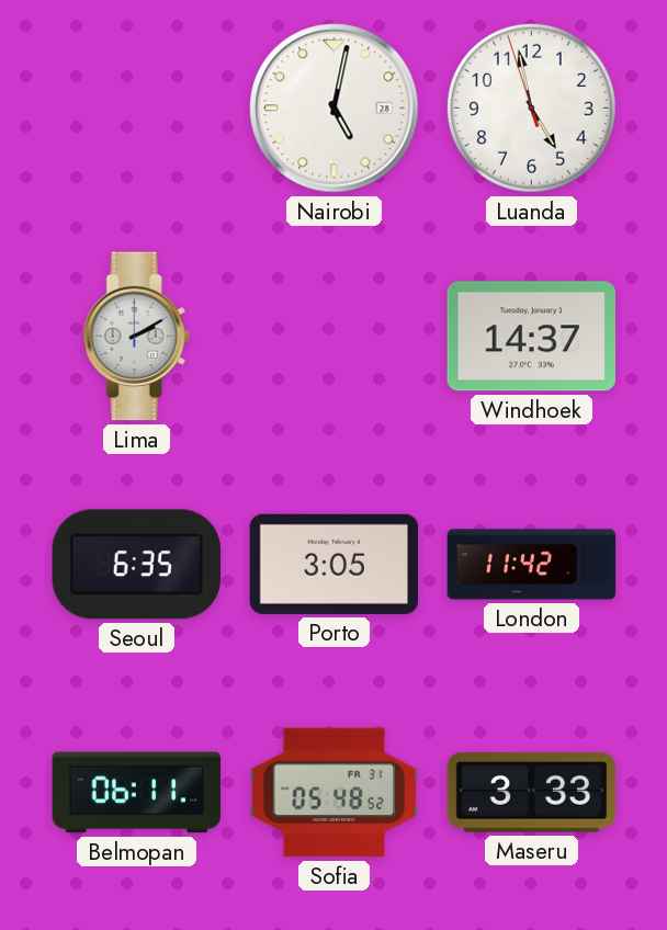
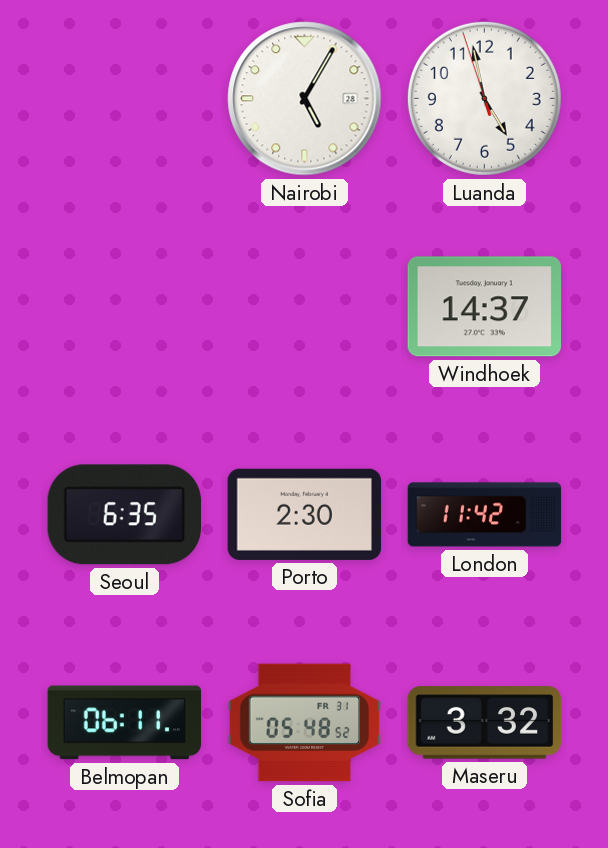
Nairobi: 5:02 -> 5:05 (305, 99)
Lima: 2:10 -> none (136, 337)
Porto: 3:05 -> 2:30 (305, 514)
Maseru: 3:33 -> 3:32 (485, 723)
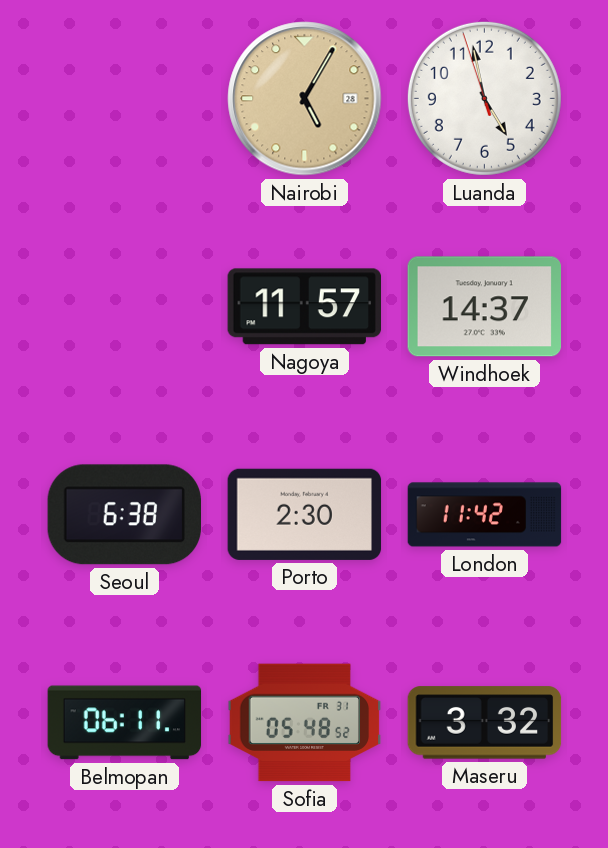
Nairobi dial: white -> champagne (305, 99)
Nagoya: none -> 11:57 (304, 307)
Seoul: 6:35 -> 6:38 (125, 515)
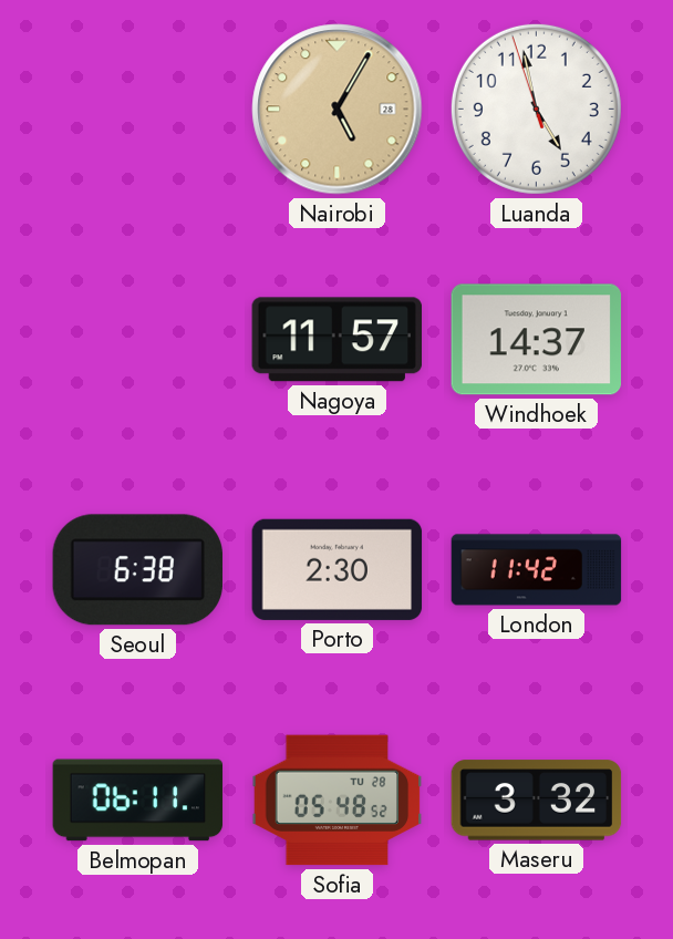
Sofia date: FR 31 -> TU 28 (338, 801)
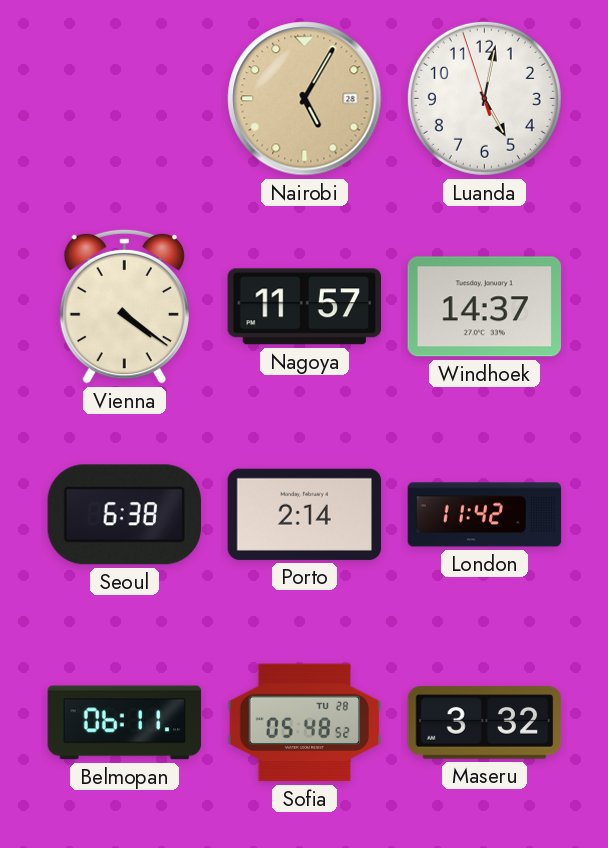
Luanda: 4:57 -> 5:01 (484, 98)
Vienna: none -> 4:21 (124, 306)
Porto: 2:30 -> 2:14 (305, 514)
